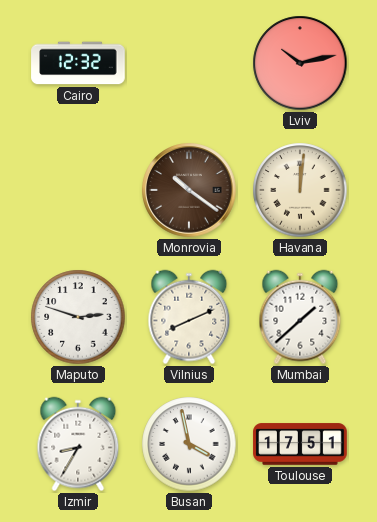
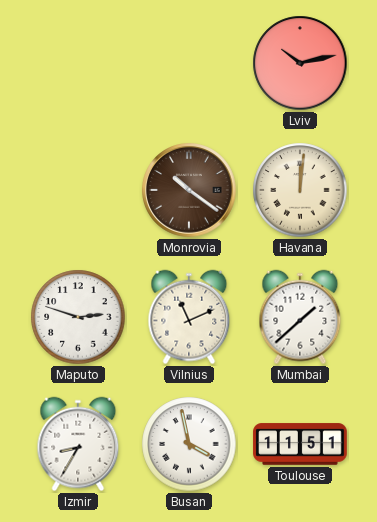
Cairo: 12:32 -> none (78, 63)
Vilnius: 8:11 -> 11:11 (189, 317)
Toulouse: 17:51 -> 11:51 (300, 444)
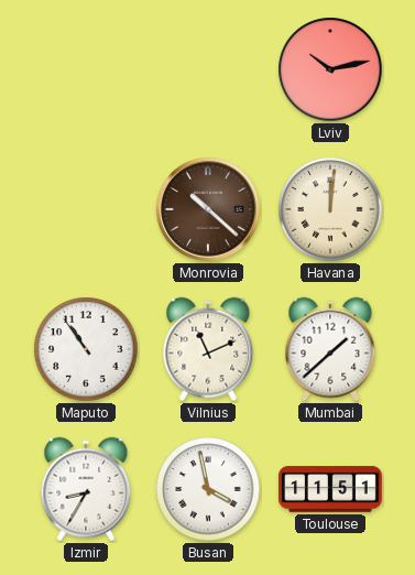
Monrovia: 10:21 -> 10:22 (208, 209)
Maputo: 2:48 -> 10:54 (86, 349)
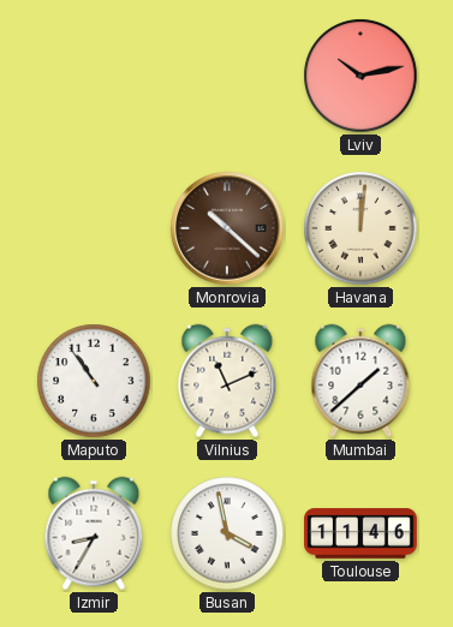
Toulouse: 11:51 -> 11:46 (360, 533)
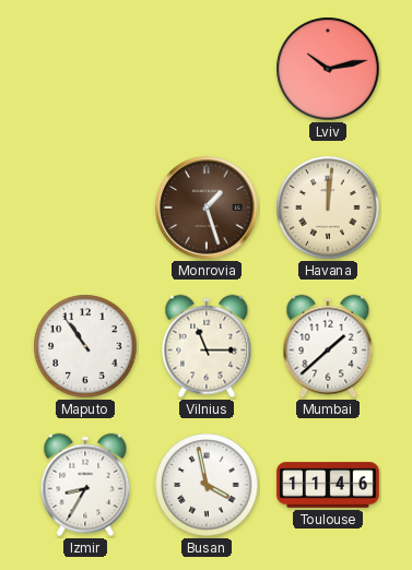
Monrovia: 10:22 -> 1:27 (207, 207)
Vilnius: 11:11 -> 11:15 (207, 346)
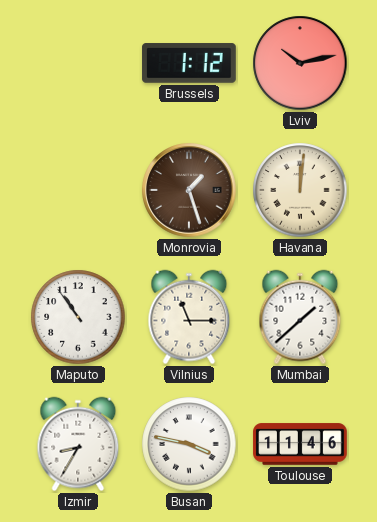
Brussels: none -> 1:12 (189, 63)
Busan: 3:58 -> 3:47 (189, 444)
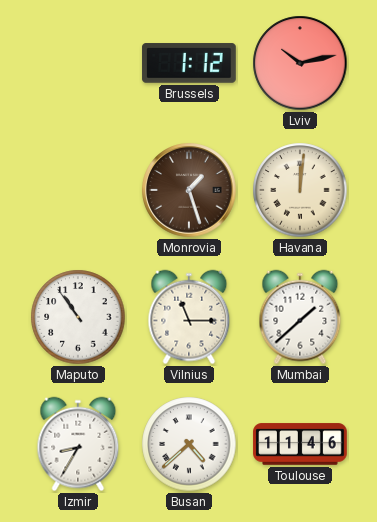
Busan: 3:47 -> 4:38 (189, 444)
